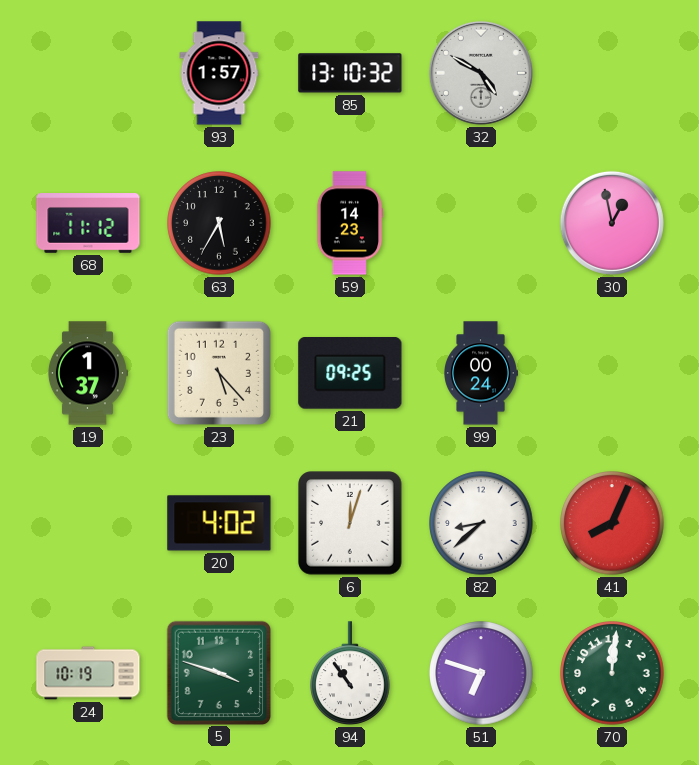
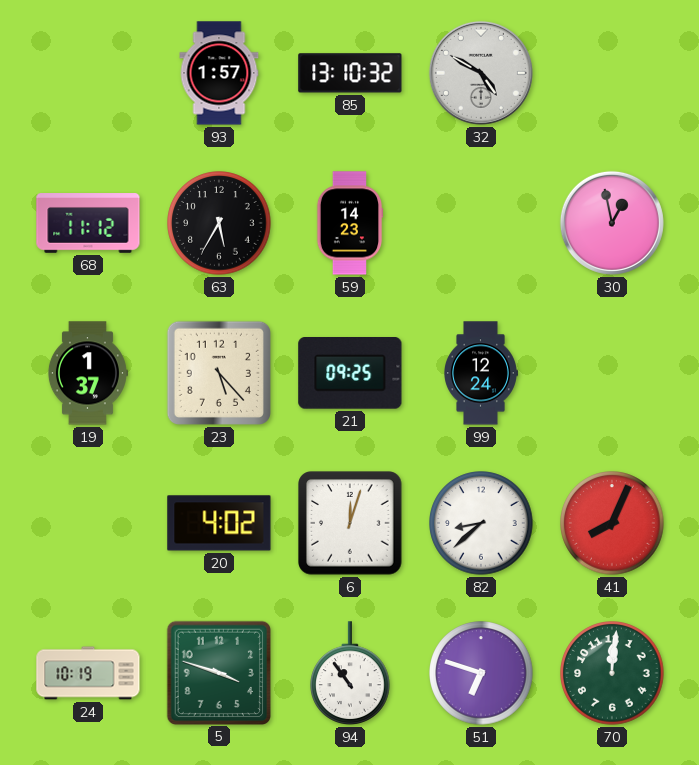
99: 00:24 -> 12:24 (481, 373)
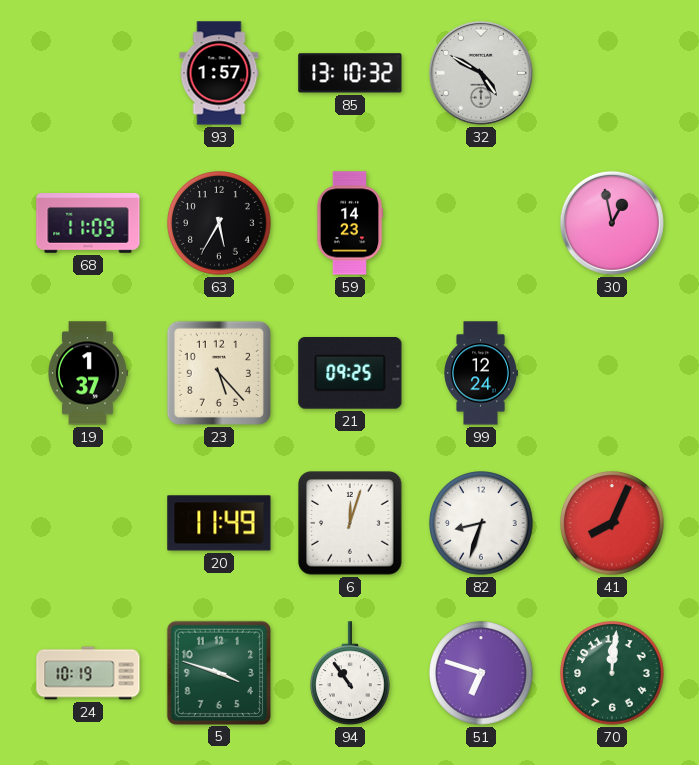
68: 11:12 -> 11:09 (88, 223)
20: 4:02 -> 11:49 (219, 523)
82: 8:38 -> 8:33 (481, 523)
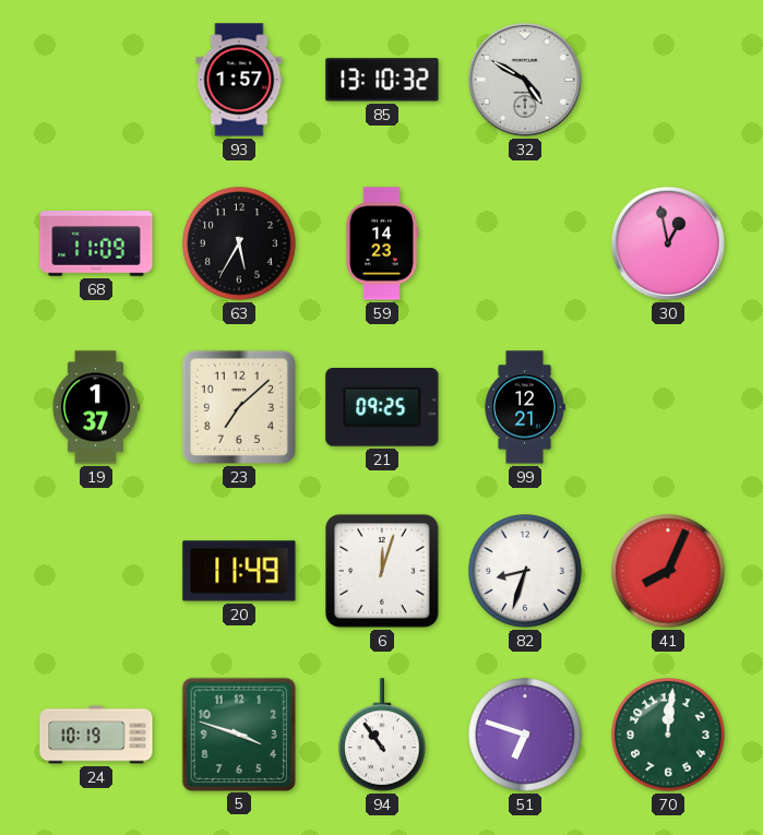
23: 5:23 -> 7:08 (239, 407)
99: 12:24 -> 12:21 (525, 407)
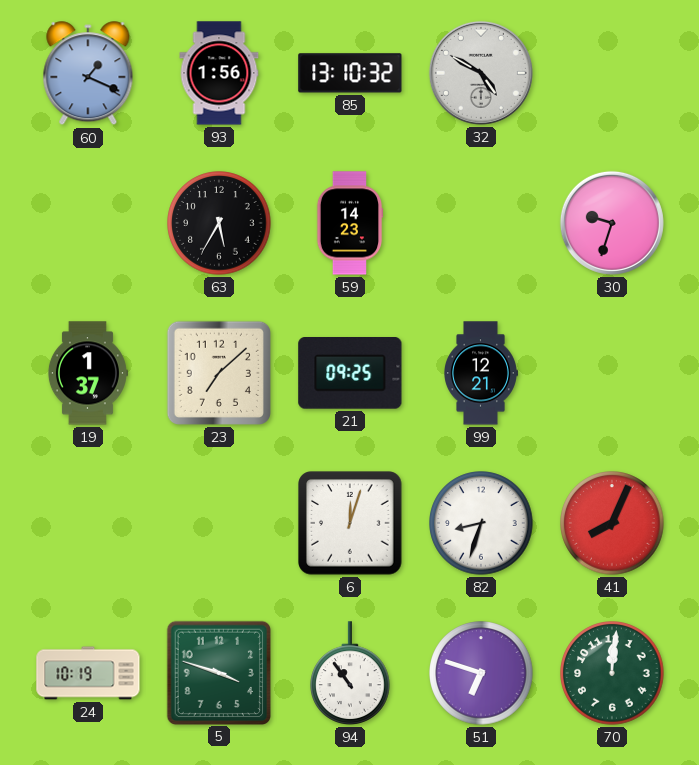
60: none -> 1:19 (88, 74)
93: 1:57 -> 1:56 (219, 73)
68: 11:09 -> none (96, 243)
30: 12:58 -> 9:33 (612, 223)
20: 11:49 -> none (239, 571)
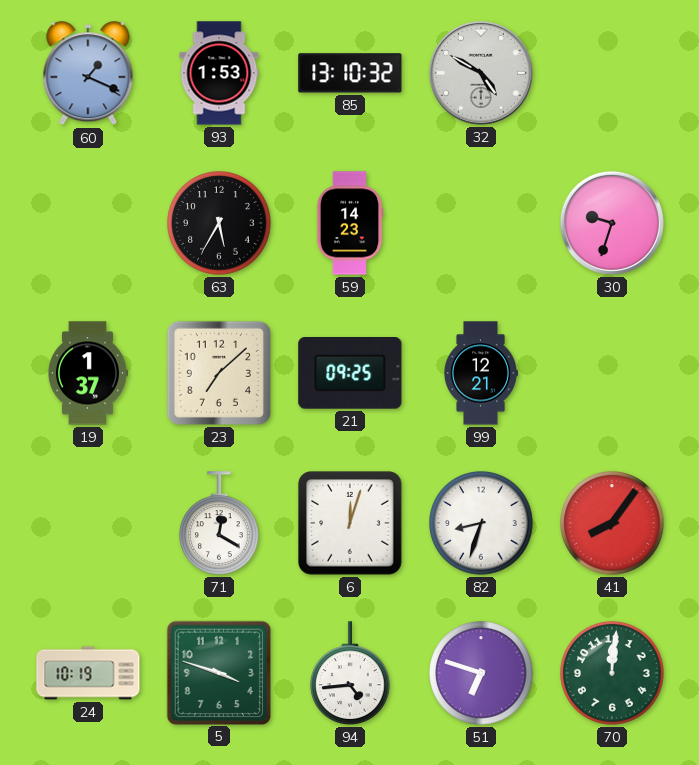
93: 1:56 -> 1:53 (219, 73)
71: none -> 12:20 (220, 523)
41: 8:04 -> 8:06 (612, 523)
94: 10:54 -> 4:44 (351, 673)
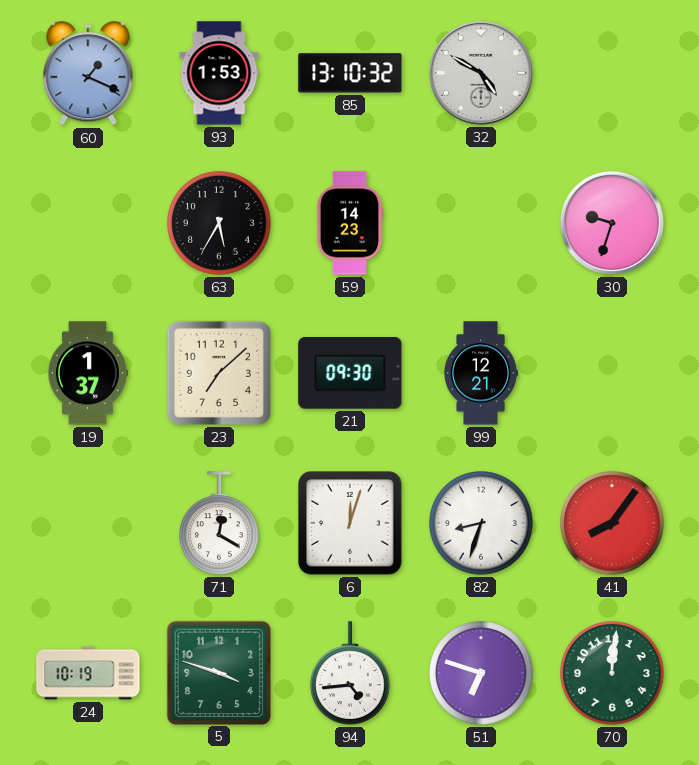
21: 09:25 -> 09:30 (350, 373)
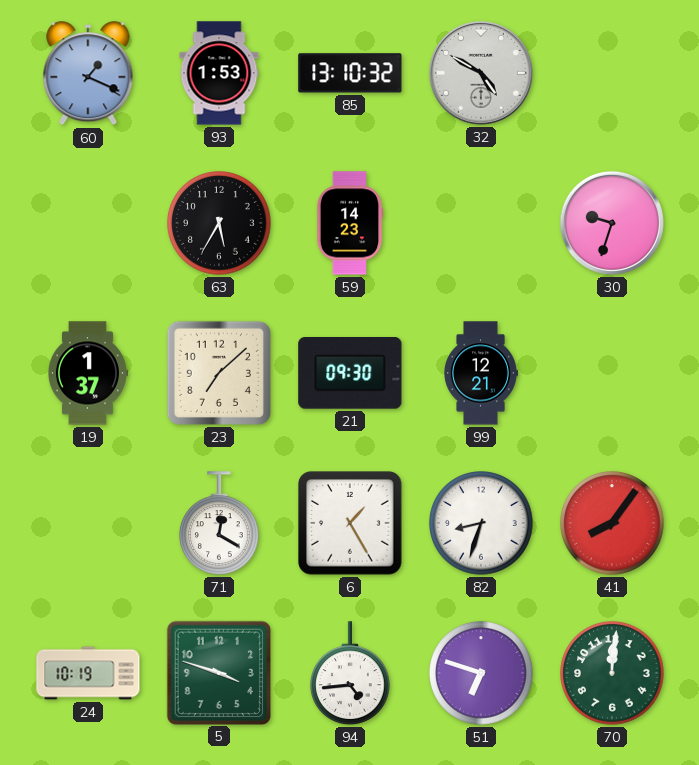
6: 12:03 -> 1:25 (350, 523)
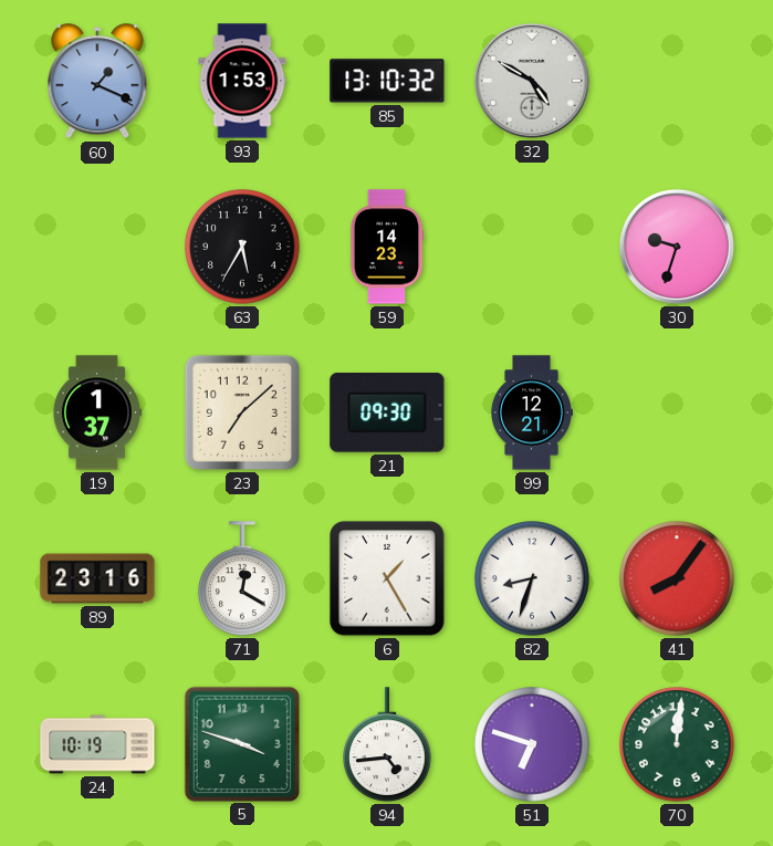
89: none -> 23:16 (97, 578)
